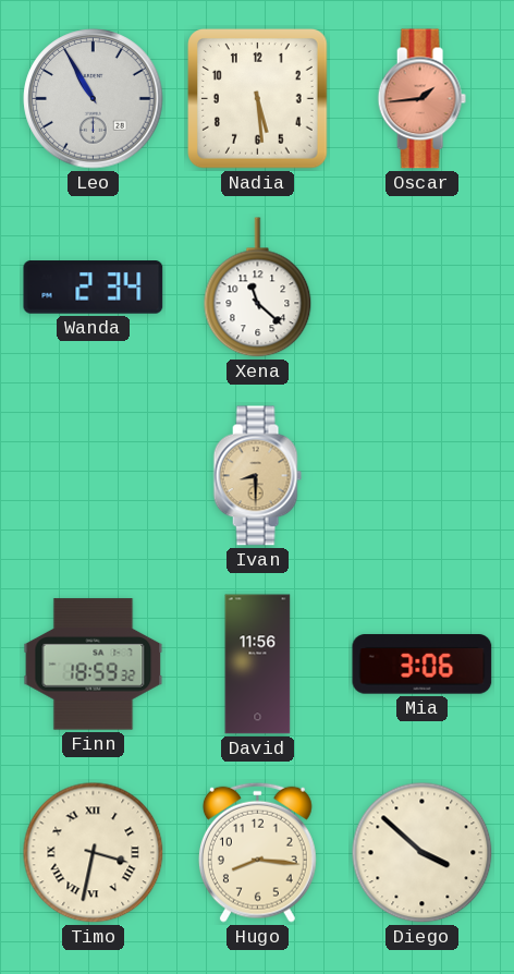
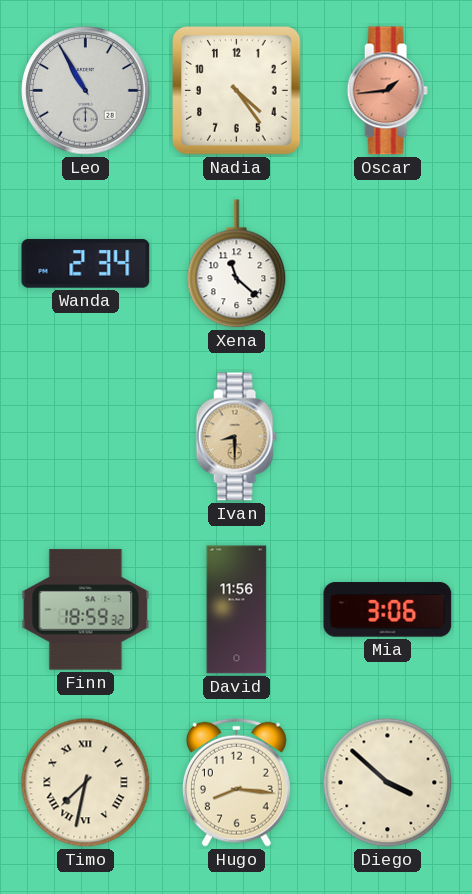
Nadia: 5:29 -> 4:24 (237, 91)
Timo: 3:32 -> 7:32 (86, 783)
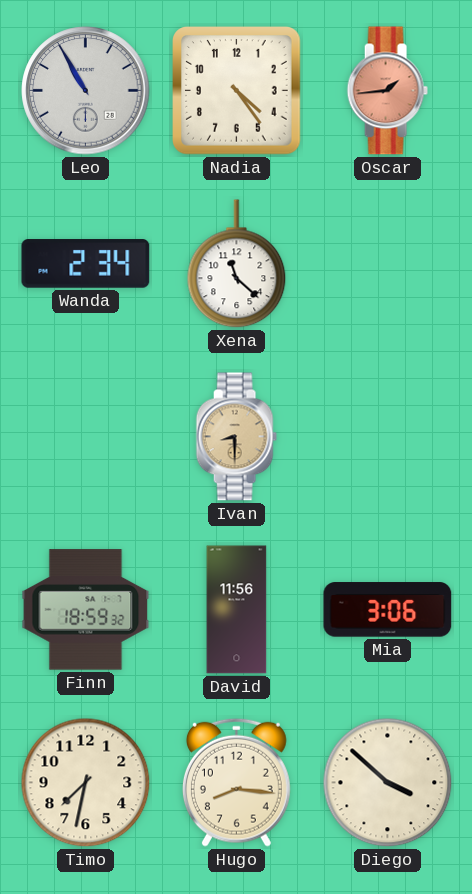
Timo numerals: Roman -> Arabic (86, 783)
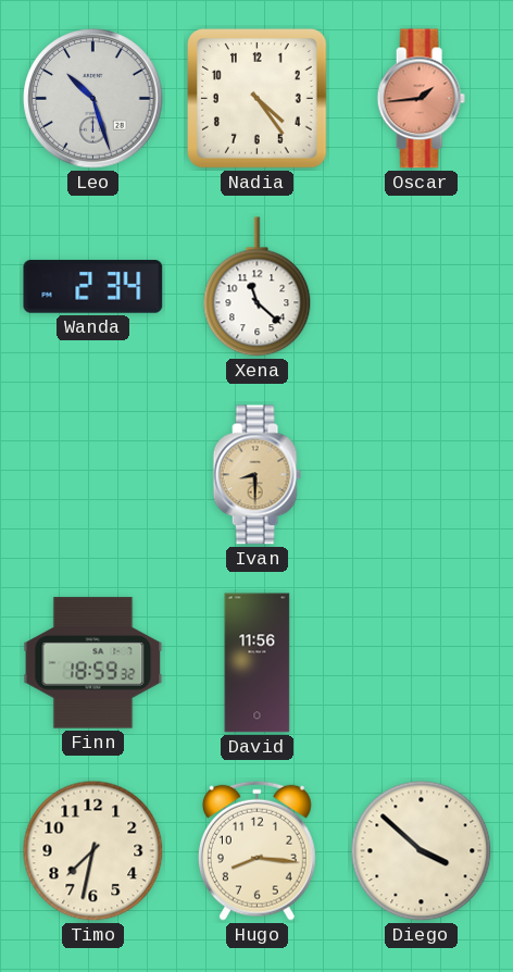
Leo: 10:55 -> 10:27 (93, 99)
Mia: 3:06 -> none (388, 610)
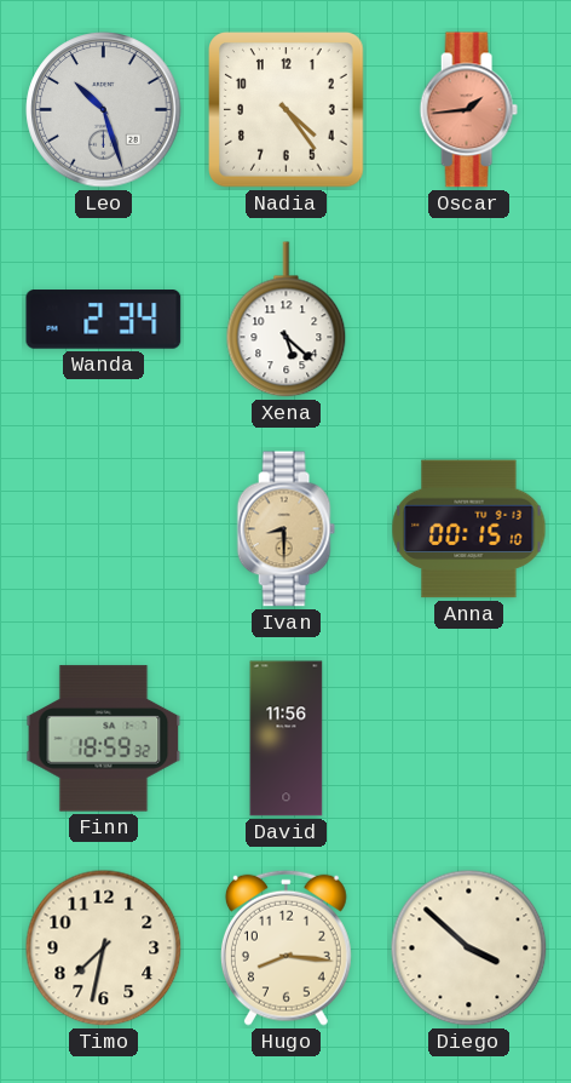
Xena: 11:22 -> 5:22 (287, 320)
Anna: none -> 00:15 (469, 529)
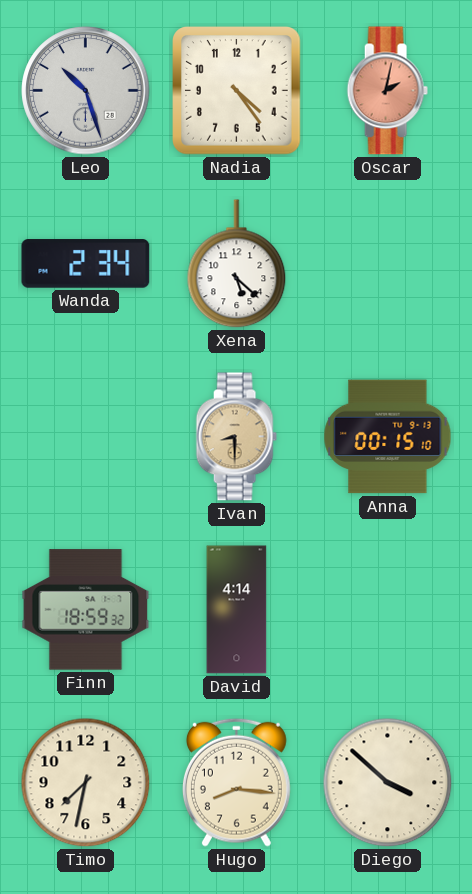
Oscar: 1:44 -> 2:02 (387, 91)
David: 11:56 -> 4:14 (237, 610)
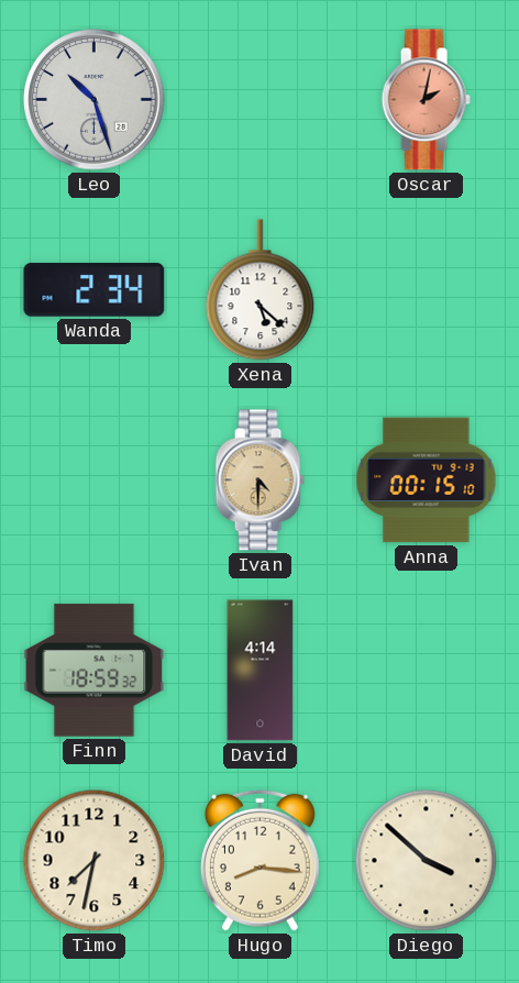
Nadia: 4:24 -> none (237, 91)
Ivan: 8:30 -> 4:30 (259, 481)
